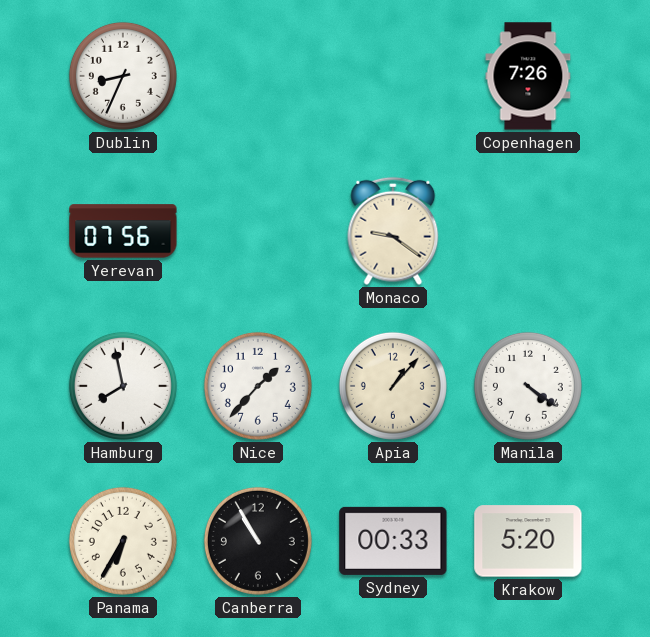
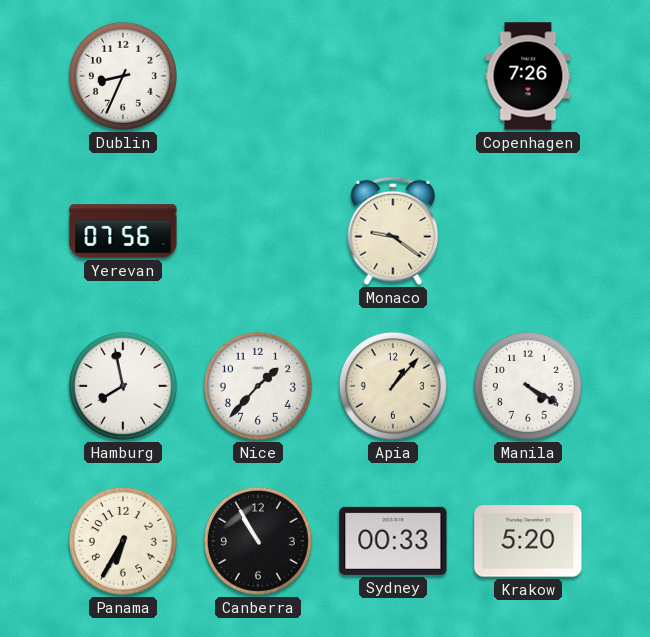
Manila: 4:21 -> 4:20 (528, 386)
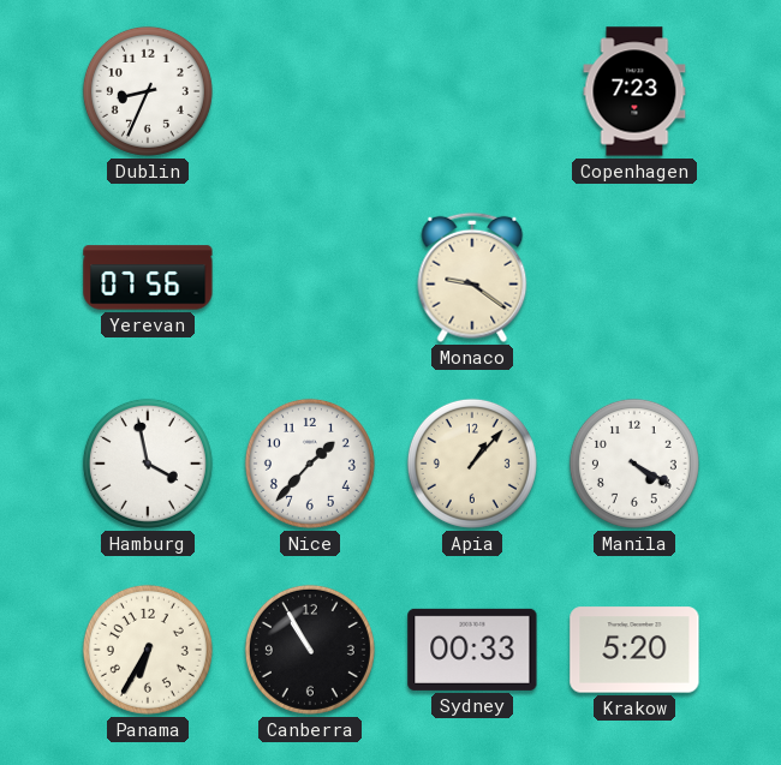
Copenhagen: 7:26 -> 7:23 (634, 91)
Hamburg: 7:58 -> 3:58 (148, 464)
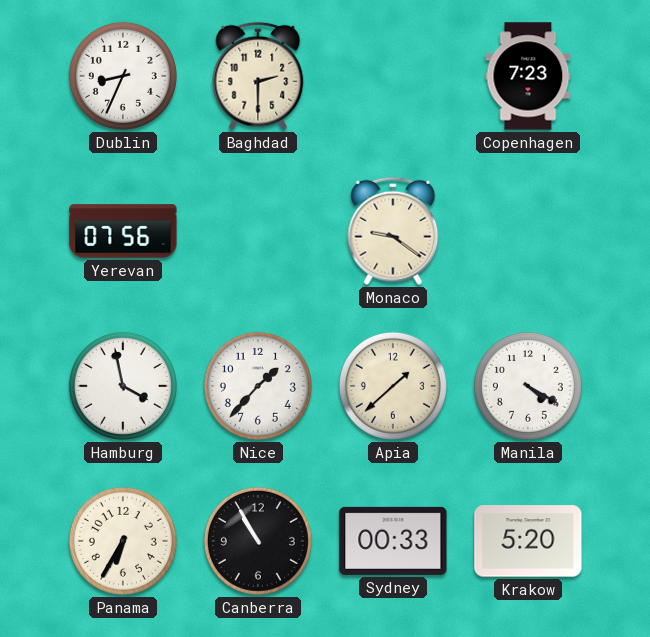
Baghdad: none -> 2:30 (258, 76)
Apia: 1:07 -> 1:38 (393, 386)
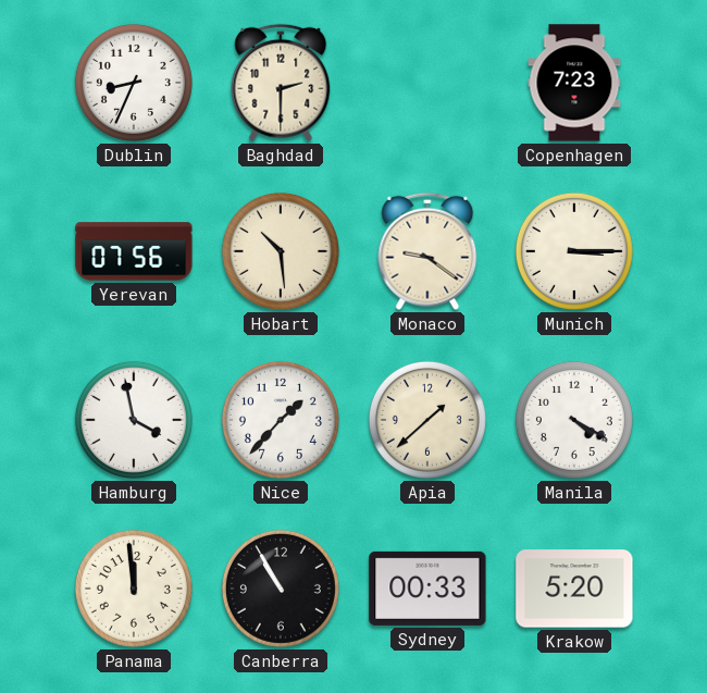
Hobart: none -> 10:29 (281, 251)
Munich: none -> 3:15 (574, 251)
Panama: 6:35 -> 11:59 (134, 589)
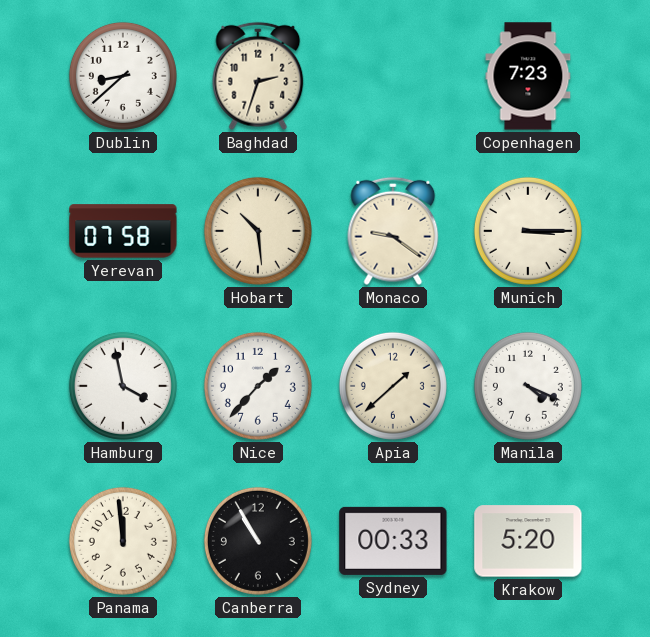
Dublin: 8:34 -> 8:38 (123, 76)
Baghdad: 2:30 -> 2:33 (258, 76)
Yerevan: 07:56 -> 07:58 (123, 231)
Manila: 4:20 -> 4:19 (528, 386)
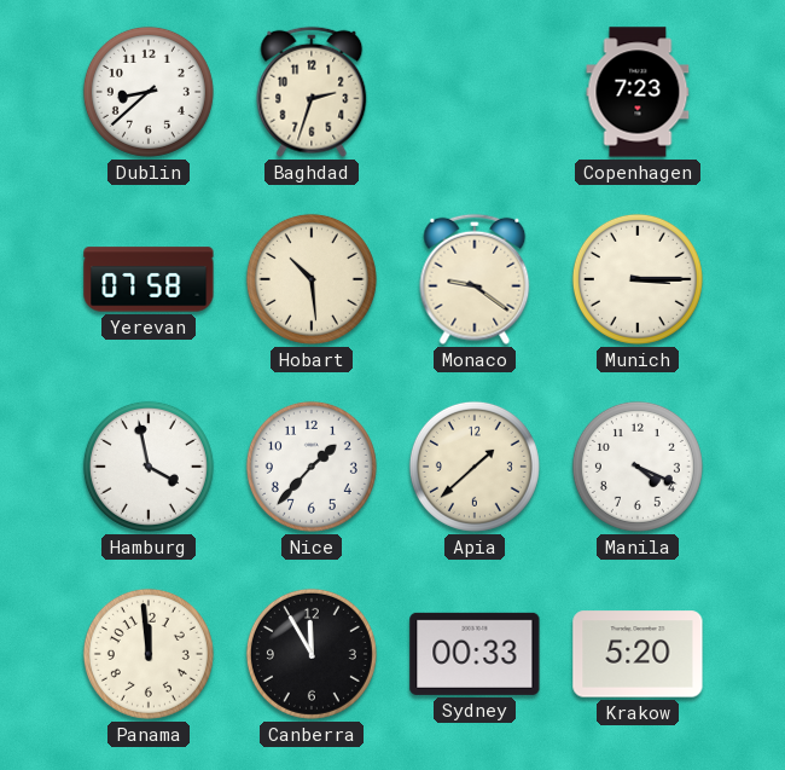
Canberra: 10:55 -> 11:55 (312, 654)
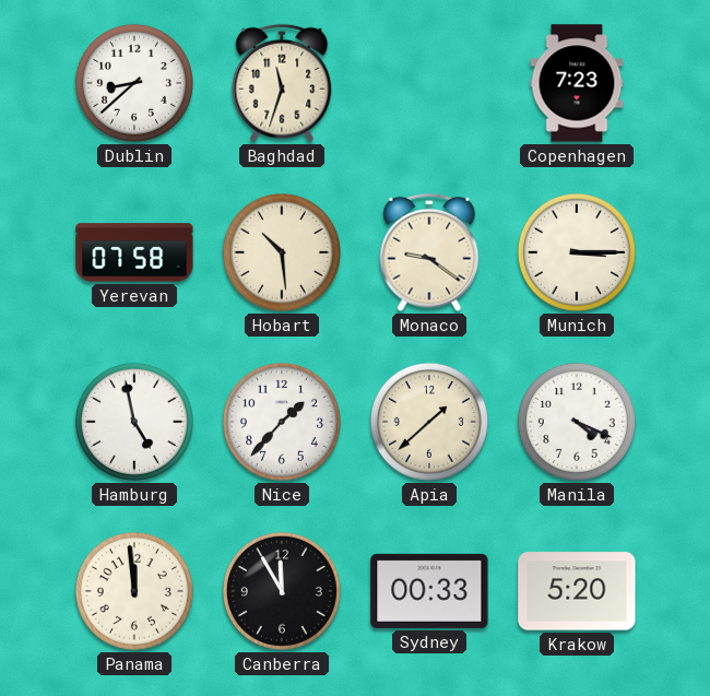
Baghdad: 2:33 -> 11:33 (282, 83)
Hamburg: 3:58 -> 4:58 (134, 422)
